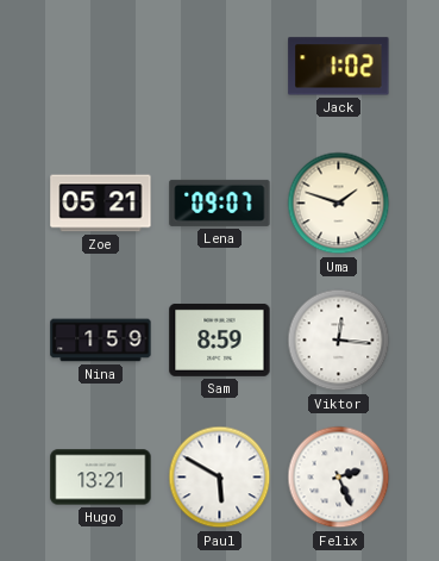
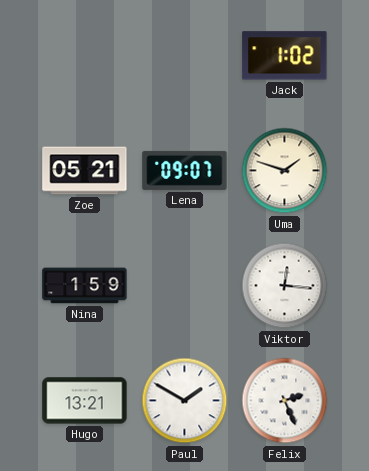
Sam: 8:59 -> none (220, 339)
Paul: 5:50 -> 1:50 (185, 401)
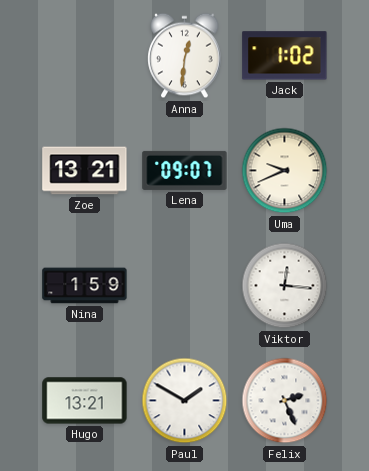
Anna: none -> 12:31 (185, 56)
Zoe: 05:21 -> 13:21 (85, 171)
Uma: 1:48 -> 9:41 (285, 171)
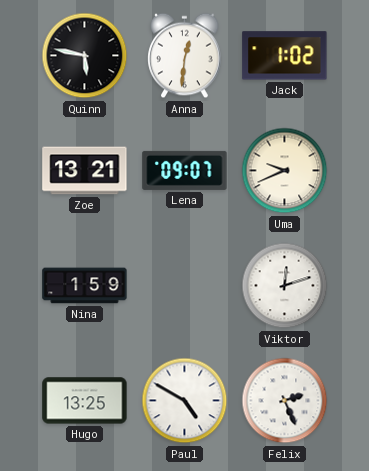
Quinn: none -> 5:47 (85, 56)
Viktor: 12:16 -> 12:12 (285, 286)
Hugo: 13:21 -> 13:25 (85, 401)
Paul: 1:50 -> 4:50 (185, 401)
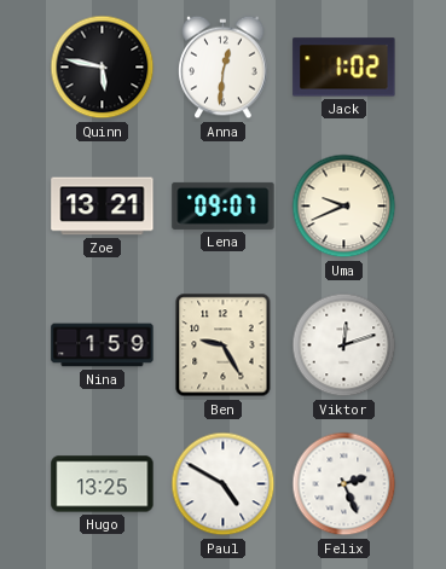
Ben: none -> 9:25 (224, 346)
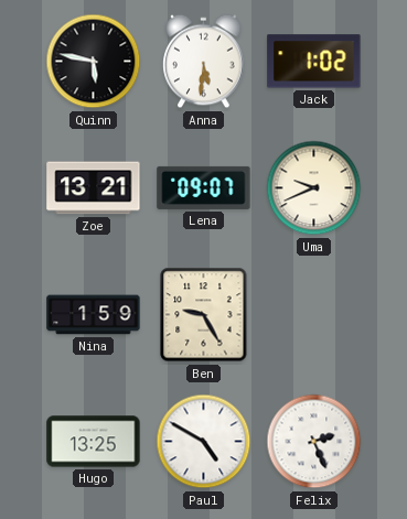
Anna: 12:31 -> 5:31 (204, 62)
Viktor: 12:12 -> none (344, 346)
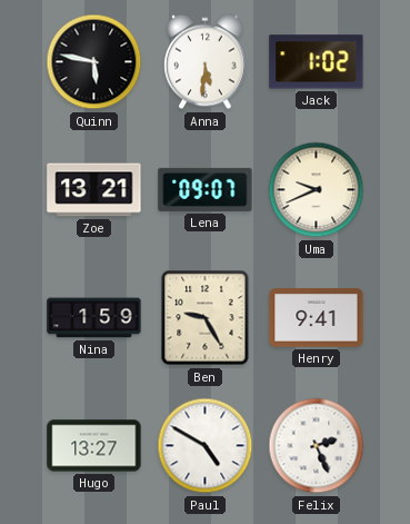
Henry: none -> 9:41 (317, 318)
Hugo: 13:25 -> 13:27 (94, 446)
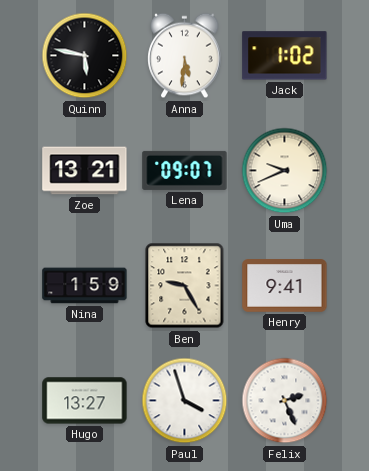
Paul: 4:50 -> 3:57 (185, 401)
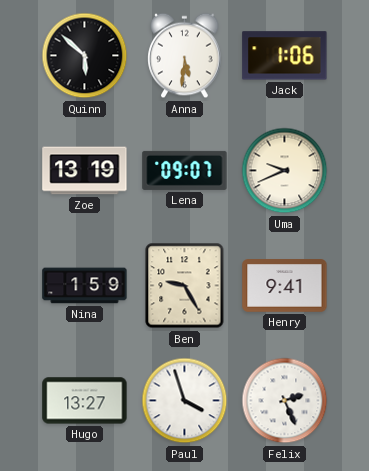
Quinn: 5:47 -> 5:52 (85, 56)
Jack: 1:02 -> 1:06 (285, 56)
Zoe: 13:21 -> 13:19 (85, 171)
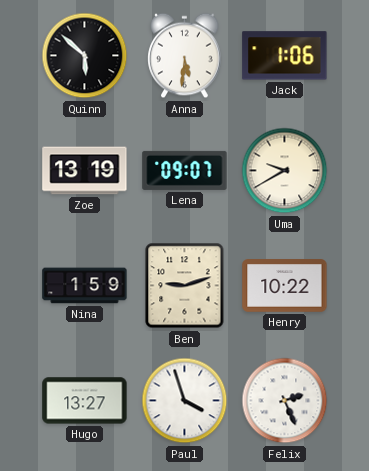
Uma: 9:41 -> 9:40 (285, 171)
Ben: 9:25 -> 9:12 (185, 286)
Henry: 9:41 -> 10:22 (285, 286)
